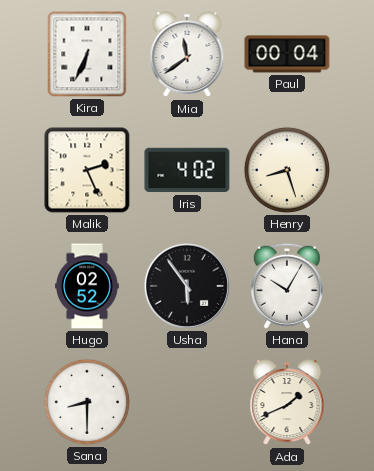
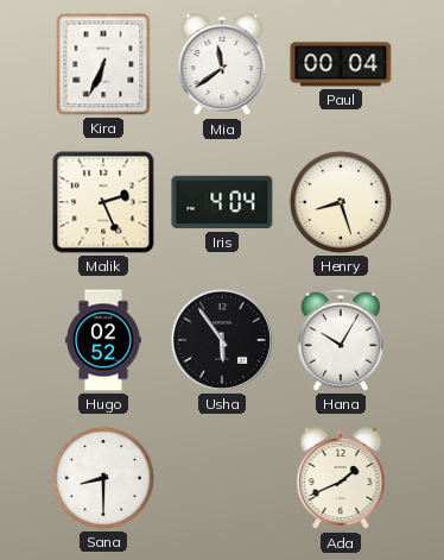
Iris: 4:02 -> 4:04 (222, 202)
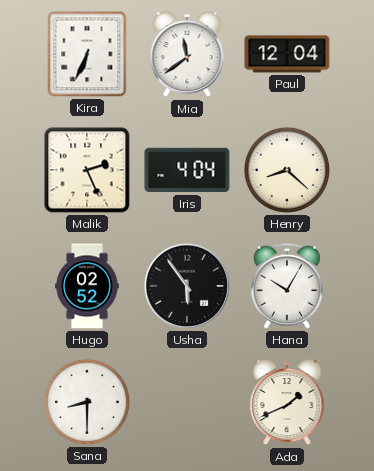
Paul: 00:04 -> 12:04 (287, 54)
Henry: 8:27 -> 8:22 (287, 170)
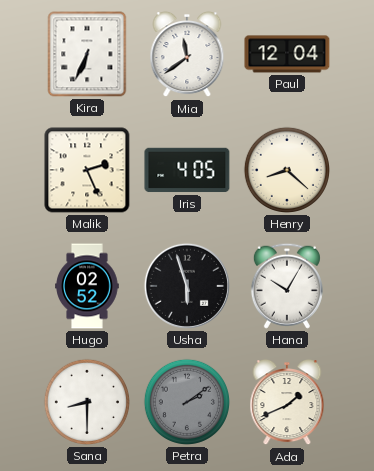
Iris: 4:04 -> 4:05 (187, 170)
Usha: 5:54 -> 5:57 (187, 286)
Petra: none -> 2:09 (187, 402)
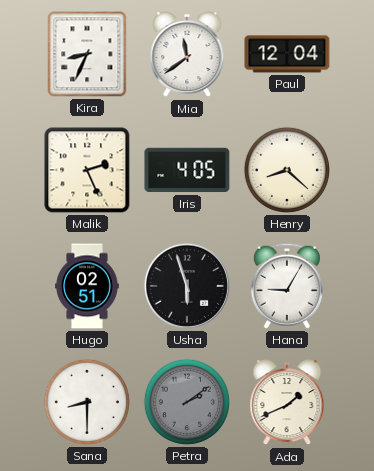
Kira: 6:34 -> 8:34 (87, 54)
Hugo: 02:52 -> 02:51 (87, 286)
Hana: 10:05 -> 9:05 (287, 286)
